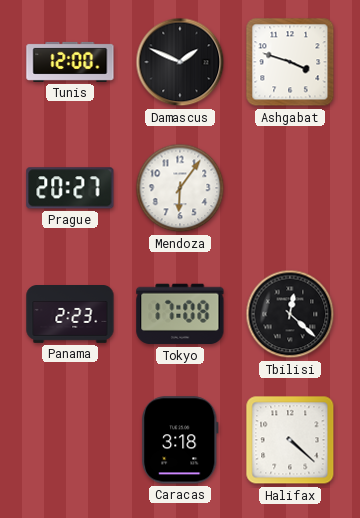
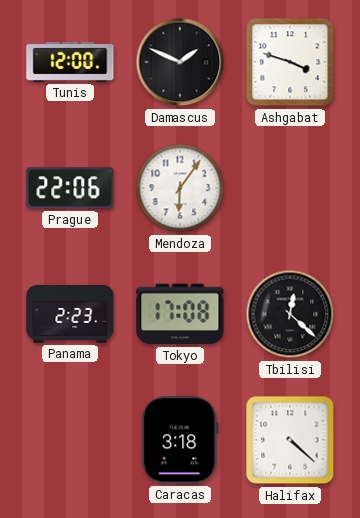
Prague: 20:27 -> 22:06 (70, 188)
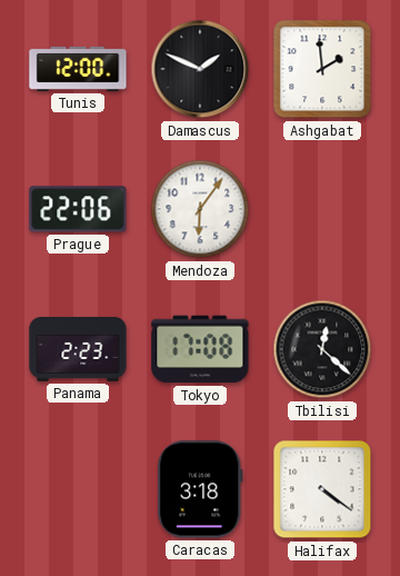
Ashgabat: 3:48 -> 1:59 (322, 69)
Halifax: 4:22 -> 4:21 (322, 489)
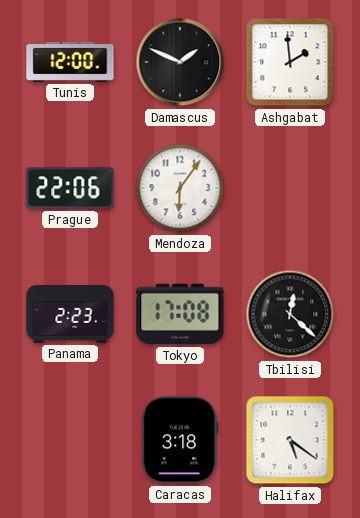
Halifax: 4:21 -> 5:21 (290, 440)
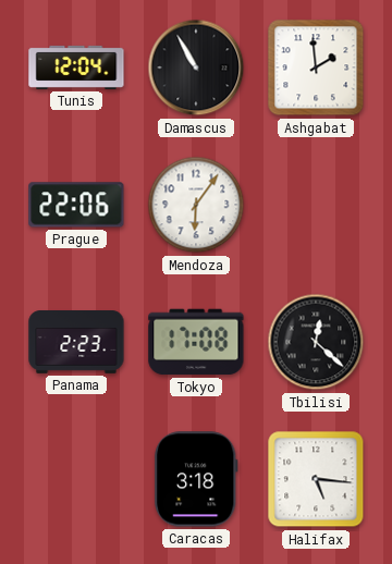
Tunis: 12:00 -> 12:04 (76, 68)
Damascus: 1:49 -> 10:55 (196, 68)
Halifax: 5:21 -> 5:16 (316, 479)
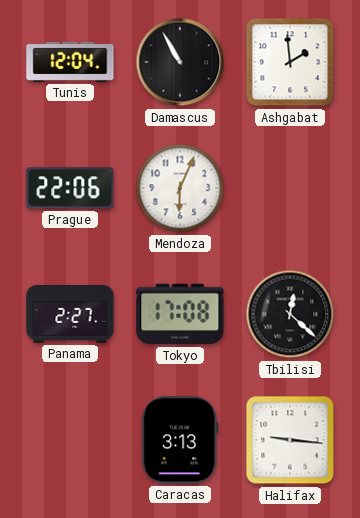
Mendoza: 6:06 -> 6:04 (180, 188)
Panama: 2:23 -> 2:27 (70, 315)
Caracas: 3:18 -> 3:13 (181, 440)
Halifax: 5:16 -> 9:16 (290, 440)
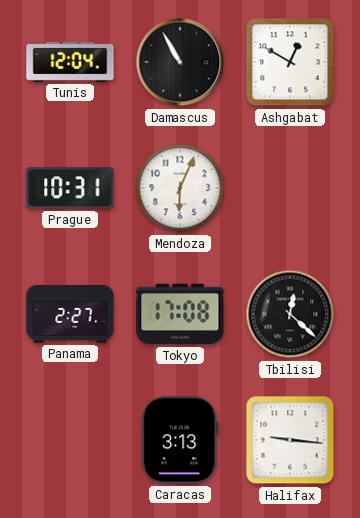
Ashgabat: 1:59 -> 12:50 (290, 62)
Prague: 22:06 -> 10:31 (70, 188)
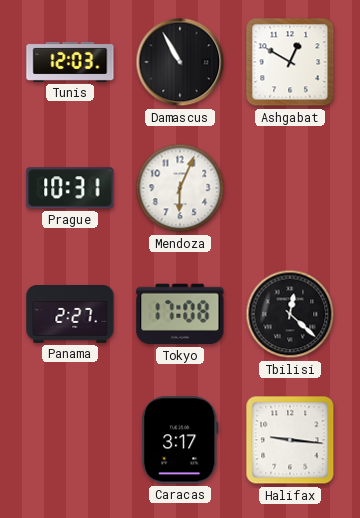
Tunis: 12:04 -> 12:03 (70, 62)
Caracas: 3:13 -> 3:17 (181, 440)
